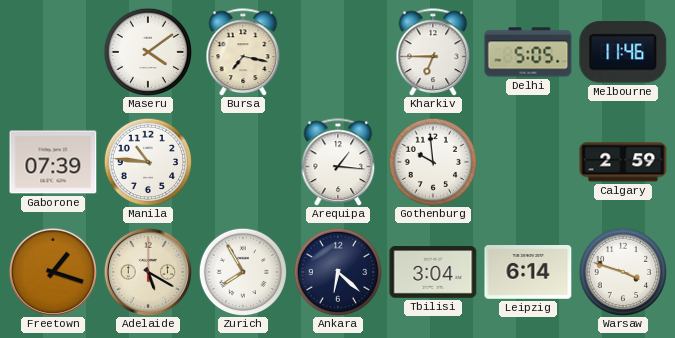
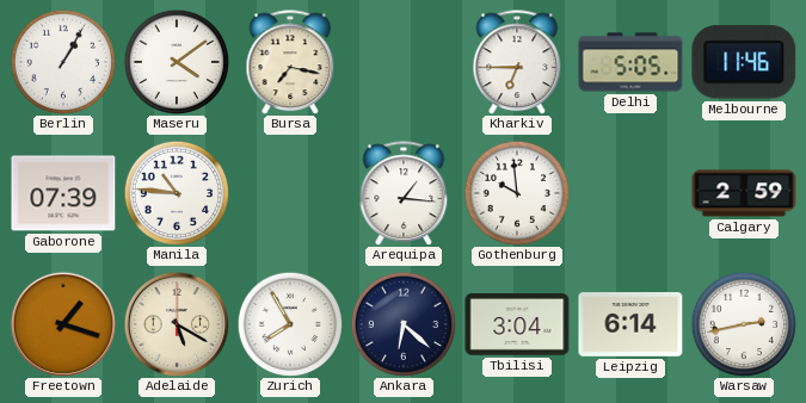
Berlin: none -> 1:05 (63, 62)
Warsaw: 3:48 -> 2:43 (744, 324)
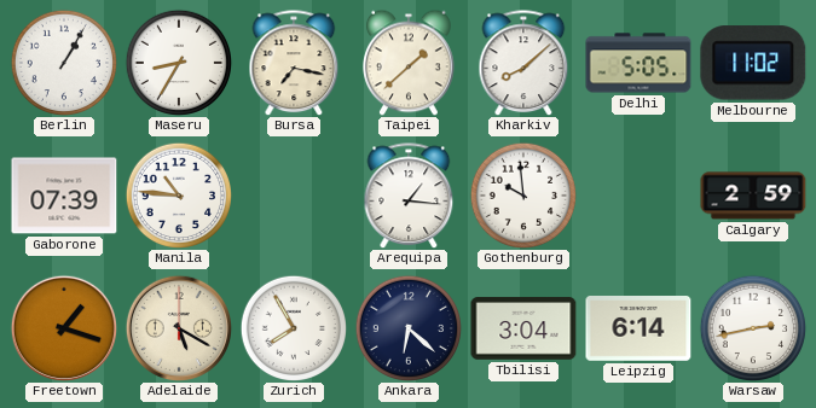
Maseru: 4:09 -> 8:35 (179, 63)
Taipei: none -> 1:38 (410, 63)
Kharkiv: 6:45 -> 8:08 (523, 63)
Melbourne: 11:46 -> 11:02 (753, 63)
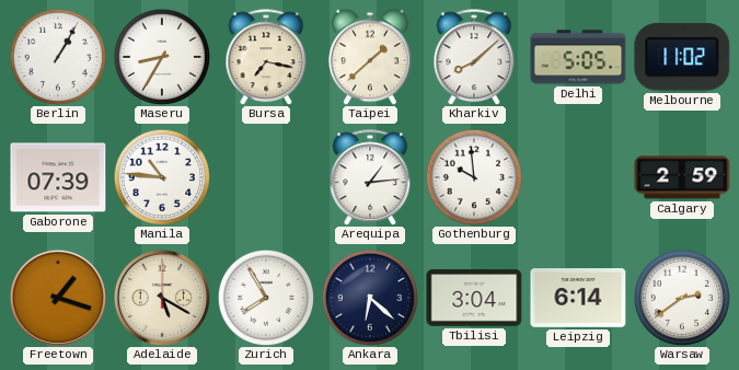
Arequipa: 1:16 -> 1:14 (370, 177)
Warsaw: 2:43 -> 2:39 (682, 298)
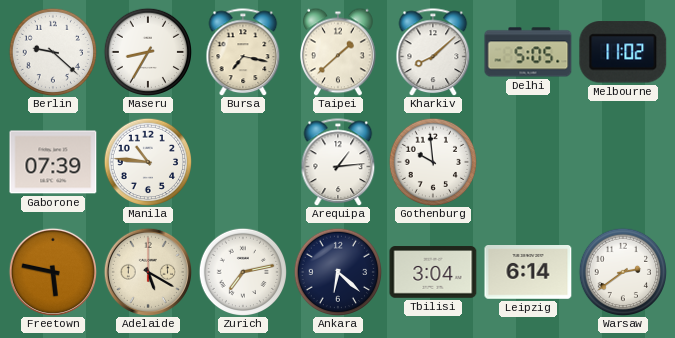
Berlin: 1:05 -> 9:22 (53, 52)
Calgary: 2:59 -> none (682, 177)
Freetown: 1:18 -> 5:47 (52, 271)
Zurich: 7:55 -> 7:13 (243, 272)
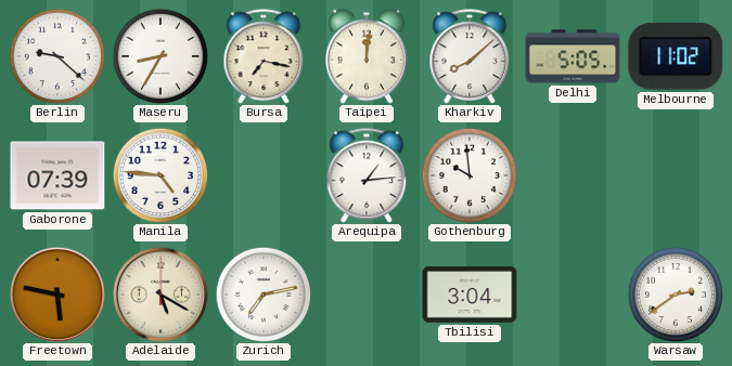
Taipei: 1:38 -> 12:01 (368, 56)
Manila: 10:46 -> 4:46 (160, 175)
Ankara: 6:22 -> none (338, 272)
Leipzig: 6:14 -> none (528, 272)
